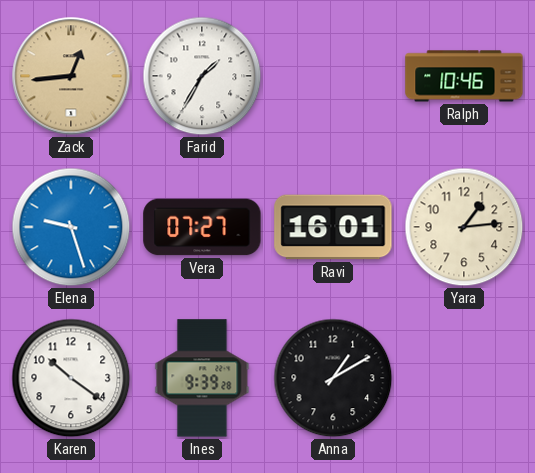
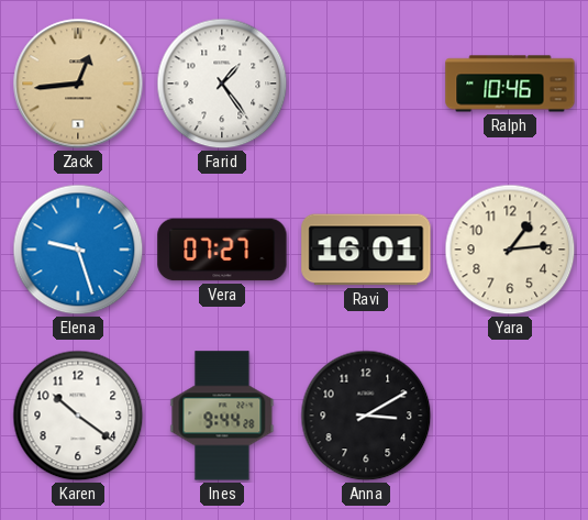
Farid: 1:35 -> 1:24 (222, 84)
Ines: 9:39 -> 9:44 (222, 416)
Anna: 1:10 -> 3:10 (366, 416)
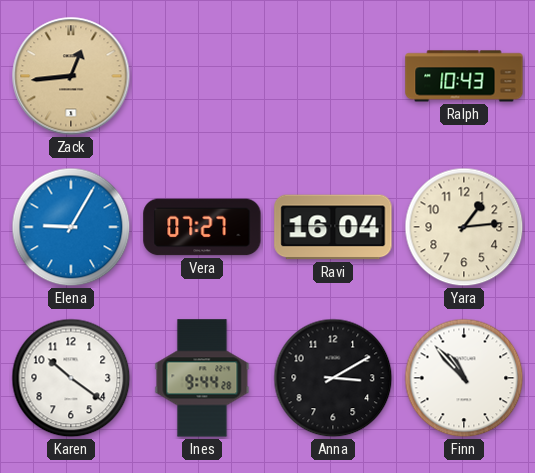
Farid: 1:24 -> none (222, 84)
Ralph: 10:46 -> 10:43 (464, 76)
Elena: 9:27 -> 9:05 (71, 227)
Ravi: 16:01 -> 16:04 (333, 227)
Finn: none -> 10:53 (464, 378)
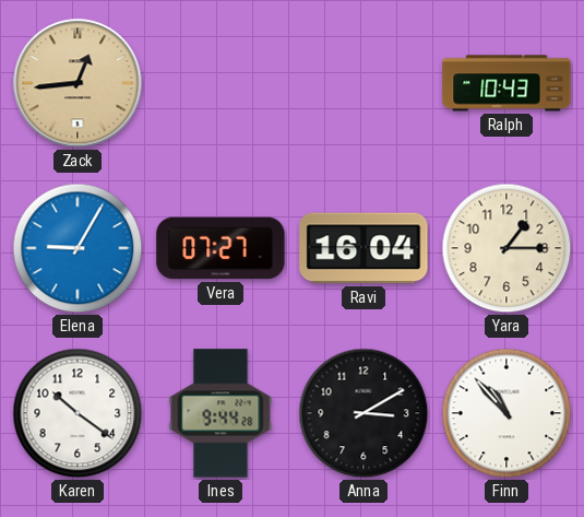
Yara: 1:14 -> 1:15 (506, 248)
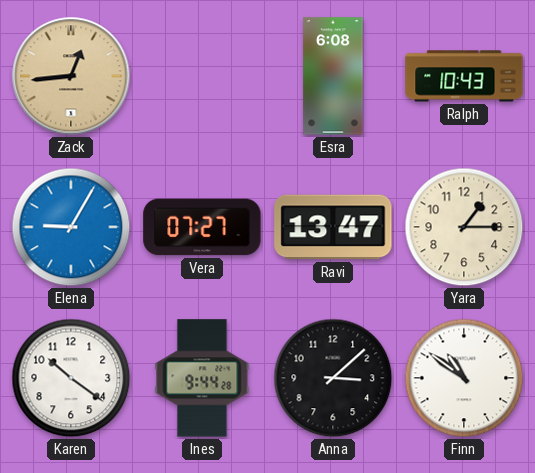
Esra: none -> 6:08 (333, 76)
Ravi: 16:04 -> 13:47 (333, 227)
Anna: 3:10 -> 3:08 (333, 378)
Finn: 10:53 -> 10:51 (464, 378)
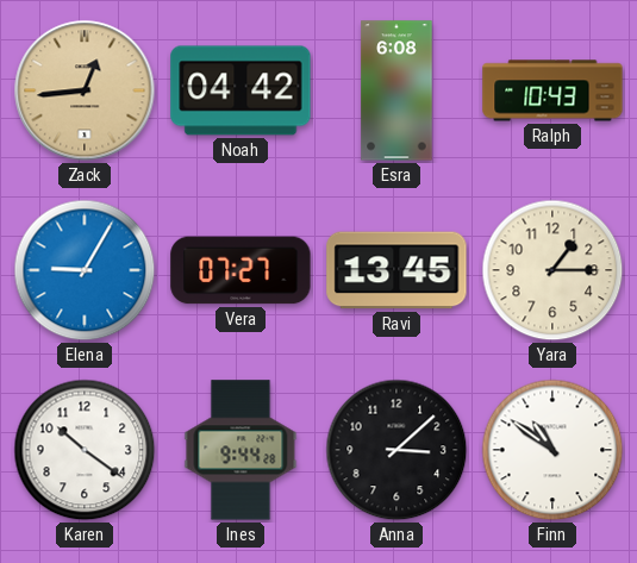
Noah: none -> 04:42 (241, 90)
Ravi: 13:47 -> 13:45 (396, 270)
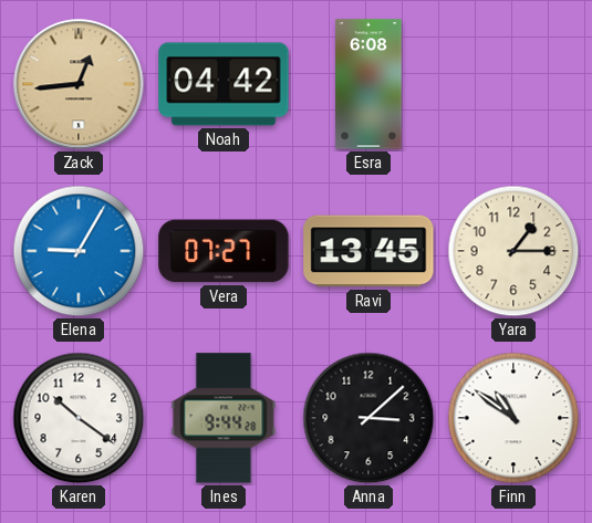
Ralph: 10:43 -> none (552, 90)
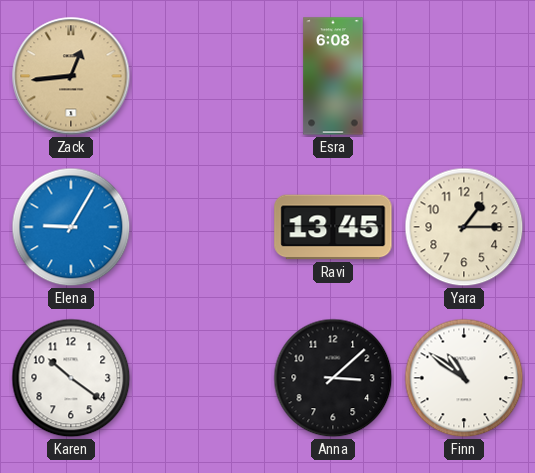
Noah: 04:42 -> none (224, 84)
Vera: 07:27 -> none (224, 251)
Ines: 9:44 -> none (224, 418)
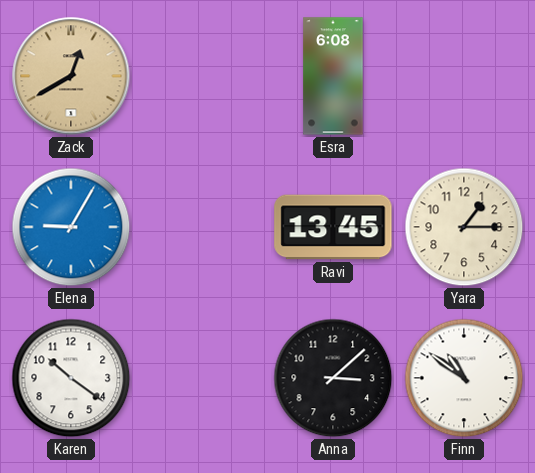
Zack: 12:44 -> 12:40 (71, 76)
